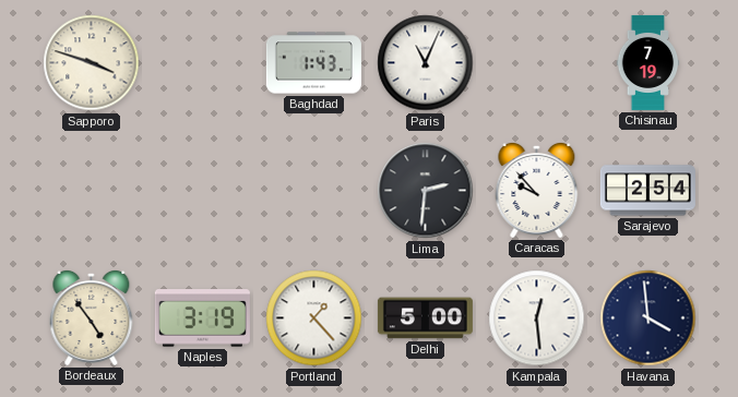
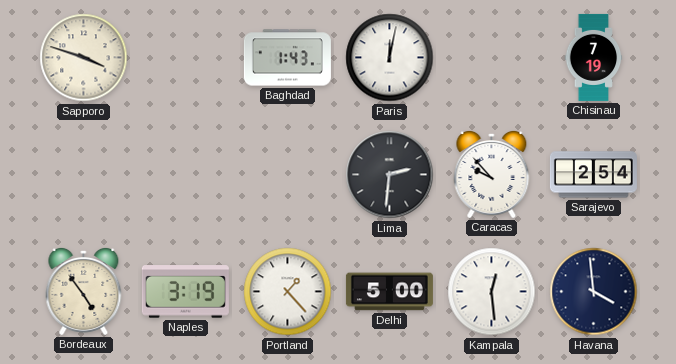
Paris: 11:04 -> 12:02 (390, 58)
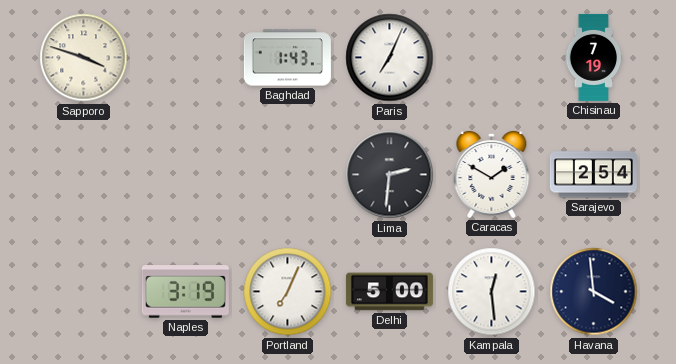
Paris: 12:02 -> 7:04 (390, 58)
Caracas: 9:53 -> 1:50 (492, 174)
Bordeaux: 4:54 -> none (84, 291)
Portland: 1:23 -> 7:04 (288, 292)
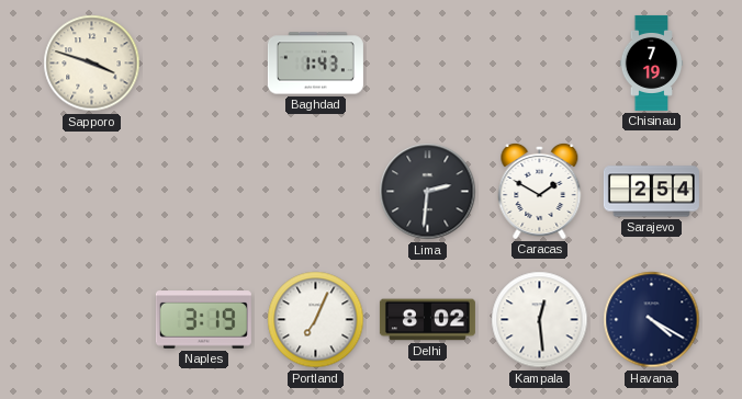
Paris: 7:04 -> none (390, 58)
Delhi: 5:00 -> 8:02 (427, 320)
Havana: 3:59 -> 4:20 (652, 320)
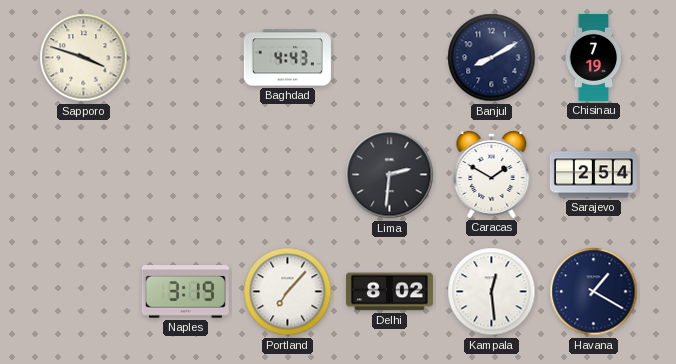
Baghdad: 1:43 -> 4:43 (287, 58)
Banjul: none -> 8:10 (492, 58)
Portland: 7:04 -> 7:07 (288, 292)
Havana: 4:20 -> 1:20 (594, 292)
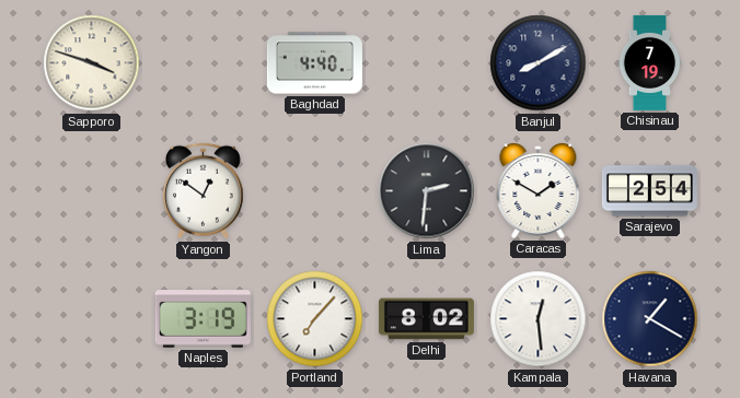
Baghdad: 4:43 -> 4:40 (314, 63)
Yangon: none -> 12:51 (203, 191)
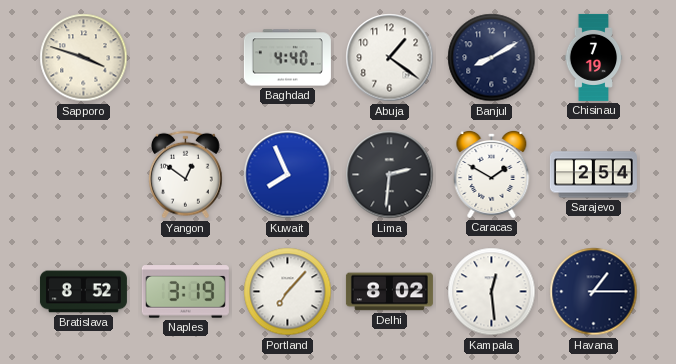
Abuja: none -> 1:21 (390, 58)
Kuwait: none -> 7:56 (288, 175)
Bratislava: none -> 8:52 (83, 292)
Havana: 1:20 -> 1:15 (594, 292)
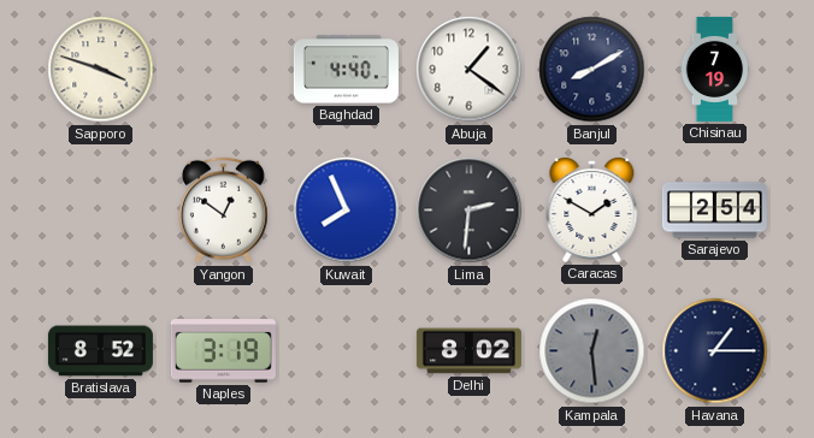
Portland: 7:07 -> none (288, 292)
Kampala dial: white -> grey (592, 351)
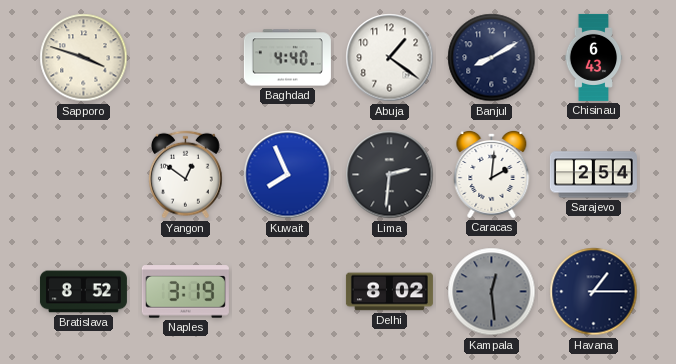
Chisinau: 7:19 -> 6:43 (594, 57)
Caracas: 1:50 -> 2:01 (492, 174)
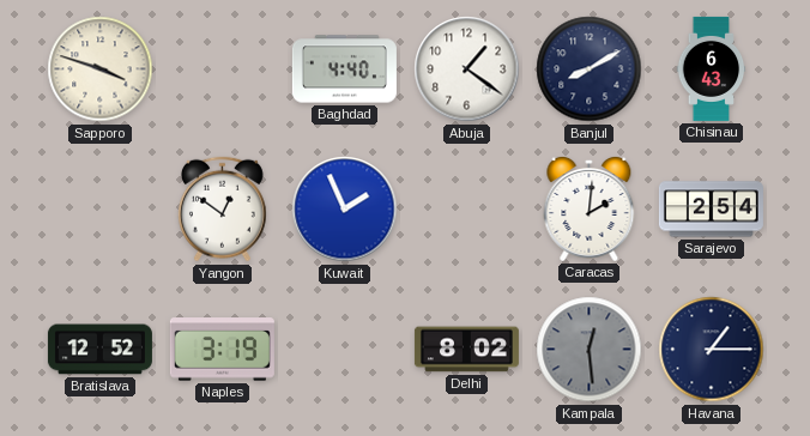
Kuwait: 7:56 -> 1:56 (345, 210)
Lima: 2:31 -> none (390, 175)
Bratislava: 8:52 -> 12:52 (99, 350)
